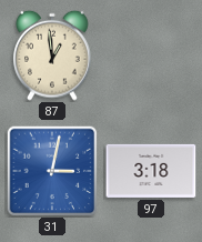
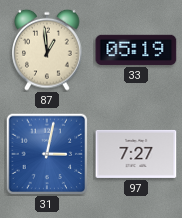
33: none -> 05:19 (136, 50)
97: 3:18 -> 7:27 (136, 154)
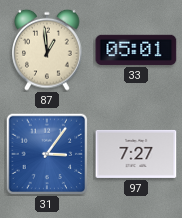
33: 05:19 -> 05:01 (136, 50)
31: 3:02 -> 3:06 (47, 154)
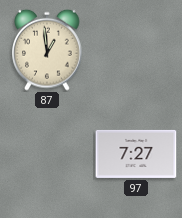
33: 05:01 -> none (136, 50)
31: 3:06 -> none (47, 154)
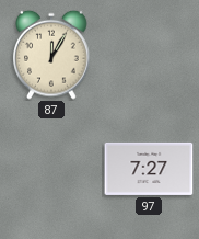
87: 12:59 -> 12:05 (51, 55)
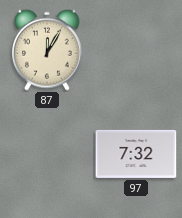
97: 7:27 -> 7:32 (136, 154)
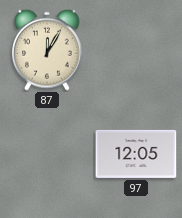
97: 7:32 -> 12:05 (136, 154)
